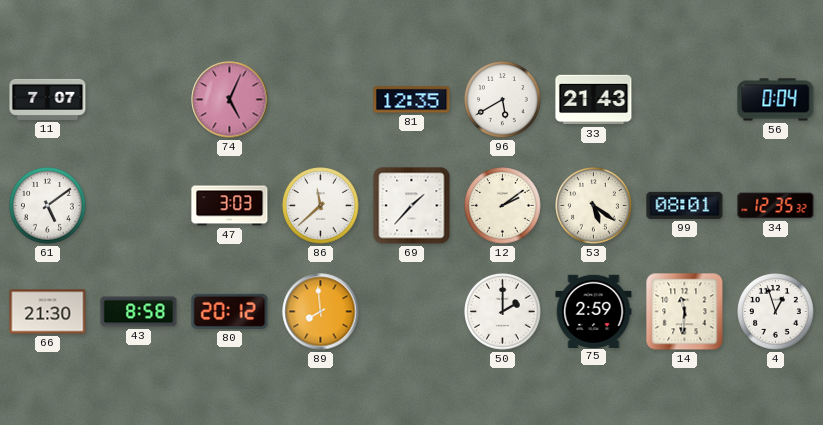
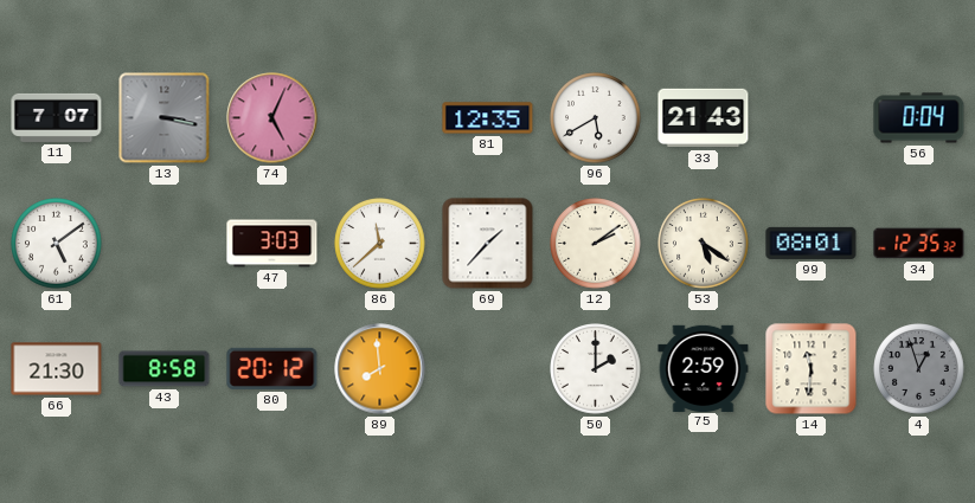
13: none -> 3:17 (165, 118)
4 dial: white -> grey (919, 369)
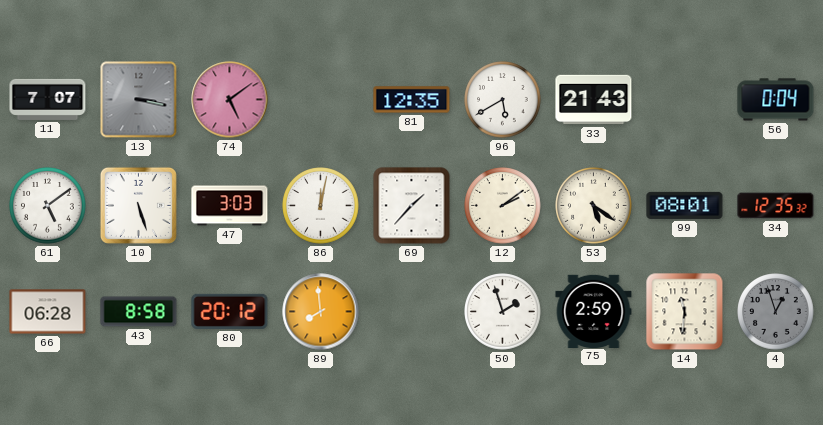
74: 5:04 -> 5:09 (230, 100)
10: none -> 5:27 (138, 205)
86: 11:38 -> 12:02 (321, 206)
66: 21:30 -> 06:28 (48, 312)
50: 2:00 -> 1:57 (503, 312)
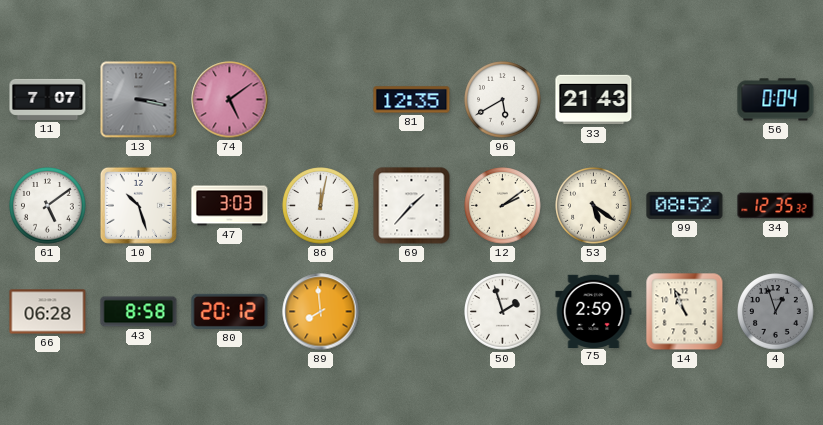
10: 5:27 -> 10:27 (138, 205)
99: 08:01 -> 08:52 (685, 205)
14: 11:31 -> 10:56 (685, 312)
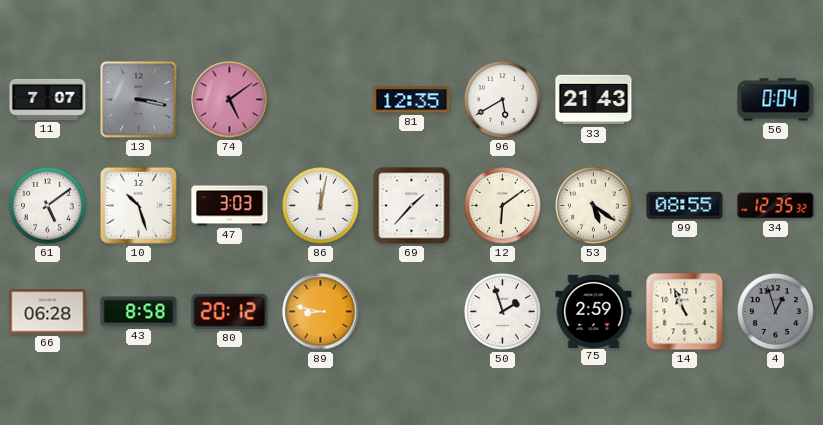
12: 2:09 -> 6:09 (503, 206)
99: 08:52 -> 08:55 (685, 205)
89: 7:59 -> 8:47 (321, 312)
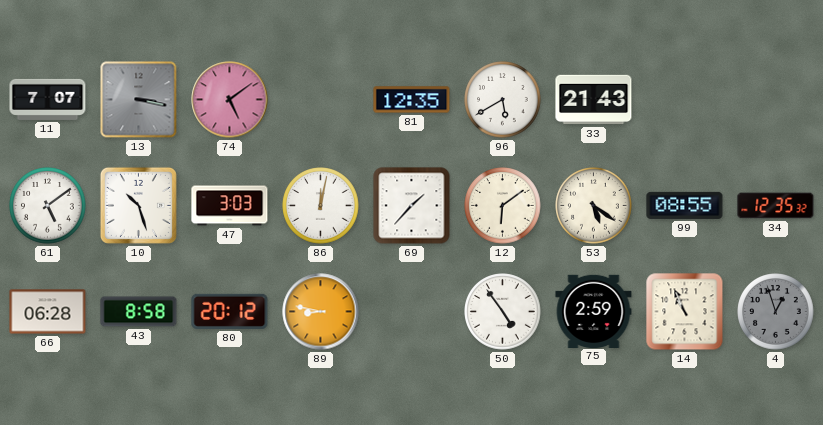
56: 0:04 -> none (776, 100)
50: 1:57 -> 4:54 (503, 312)
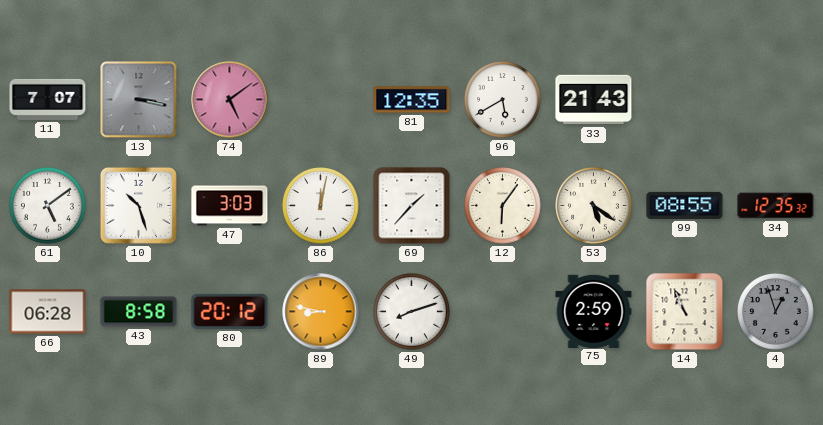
12: 6:09 -> 6:06 (503, 206)
49: none -> 8:12 (412, 312)
50: 4:54 -> none (503, 312)
